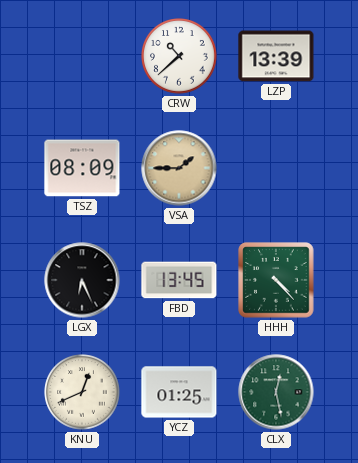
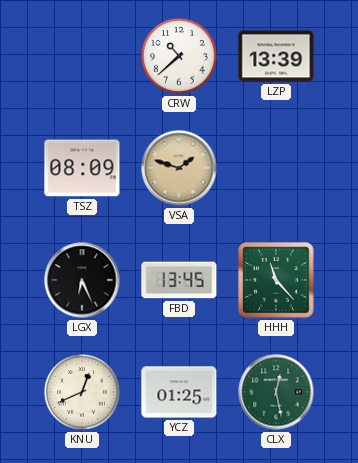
VSA: 1:45 -> 1:48 (179, 168)
HHH: 4:23 -> 11:23 (276, 280)
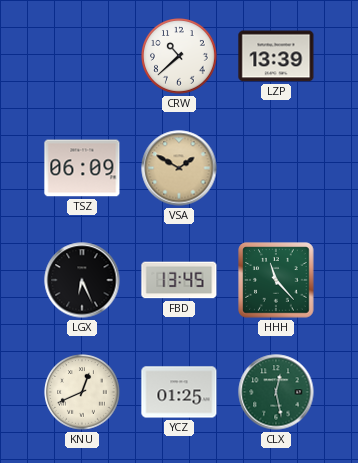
TSZ: 08:09 -> 06:09 (82, 168)
VSA: 1:48 -> 1:50 (179, 168)
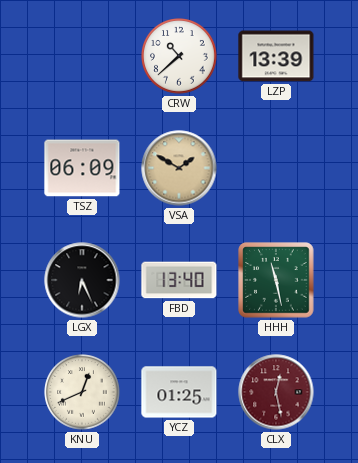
FBD: 13:45 -> 13:40 (179, 280)
HHH: 11:23 -> 11:28 (276, 280)
CLX dial: green -> burgundy (276, 392)
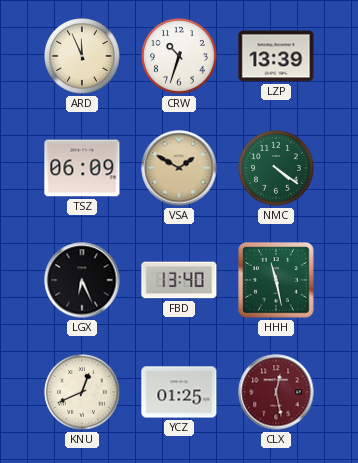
ARD: none -> 11:56 (82, 56)
CRW: 10:38 -> 10:33 (179, 56)
NMC: none -> 4:21 (276, 168)
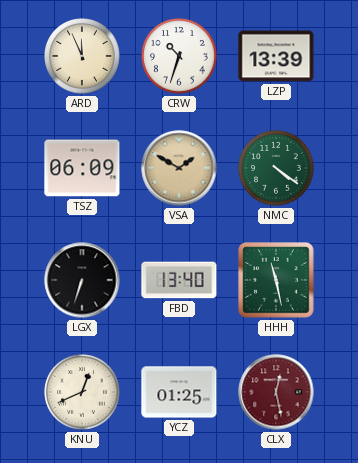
LGX: 6:26 -> 6:33 (82, 280)
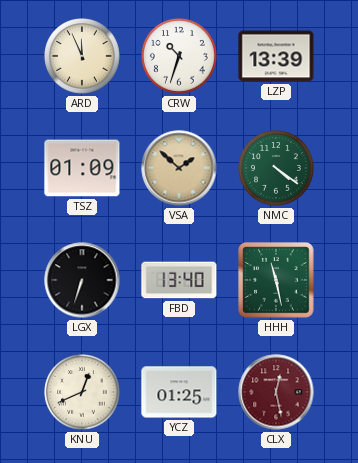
TSZ: 06:09 -> 01:09 (82, 168)
VSA: 1:50 -> 1:52 (179, 168)
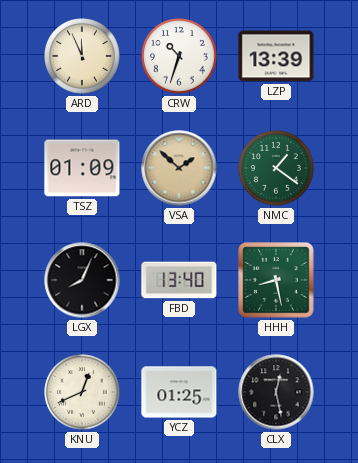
NMC: 4:21 -> 1:21 (276, 168)
LGX: 6:33 -> 8:04 (82, 280)
HHH: 11:28 -> 8:28 (276, 280)
CLX dial: burgundy -> black (276, 392)
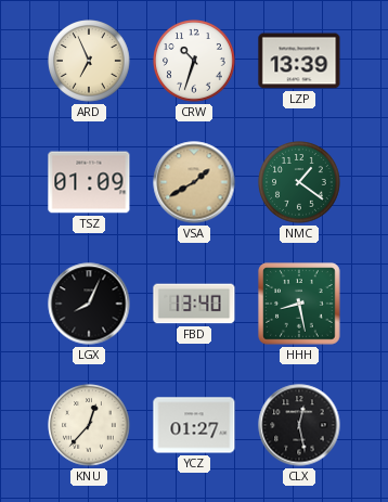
ARD: 11:56 -> 6:56 (89, 61)
VSA: 1:52 -> 1:40 (194, 182)
KNU: 12:41 -> 12:37 (89, 425)
YCZ: 01:25 -> 01:27 (194, 425)
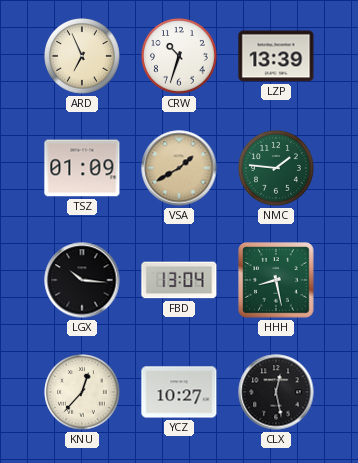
NMC: 1:21 -> 1:46 (276, 168)
LGX: 8:04 -> 10:16 (82, 280)
FBD: 13:40 -> 13:04 (179, 280)
YCZ: 01:27 -> 10:27 (179, 392)
